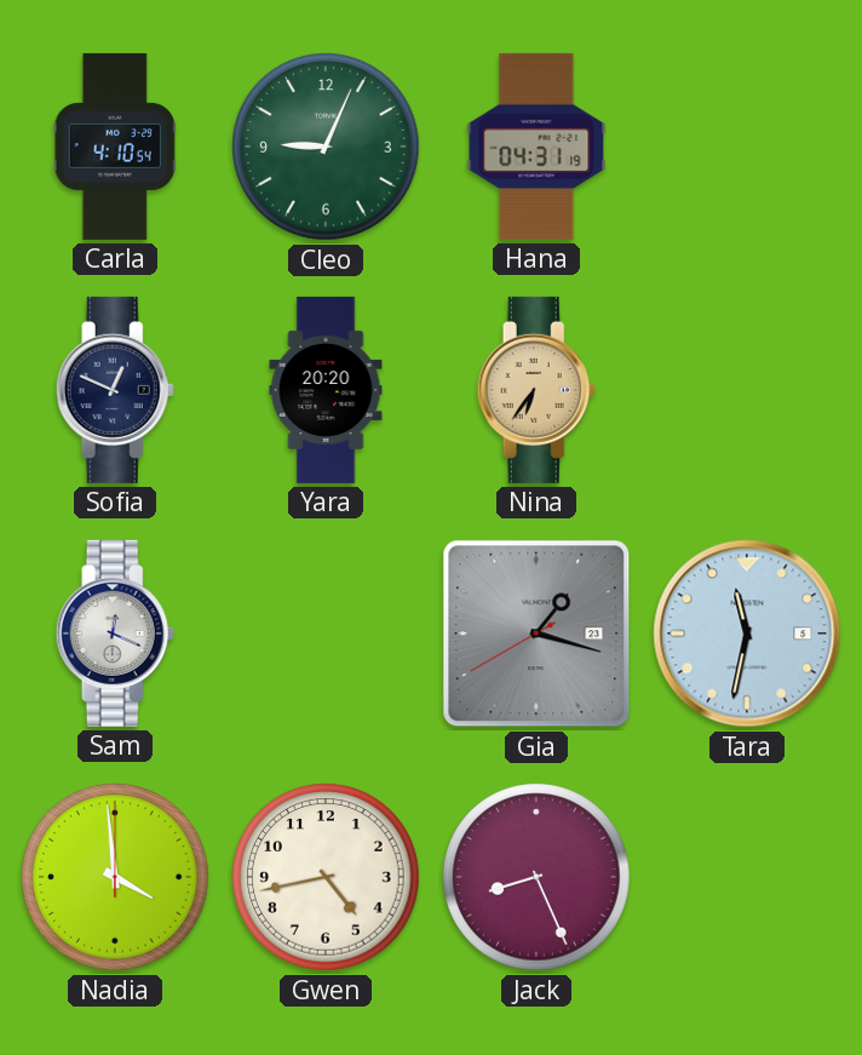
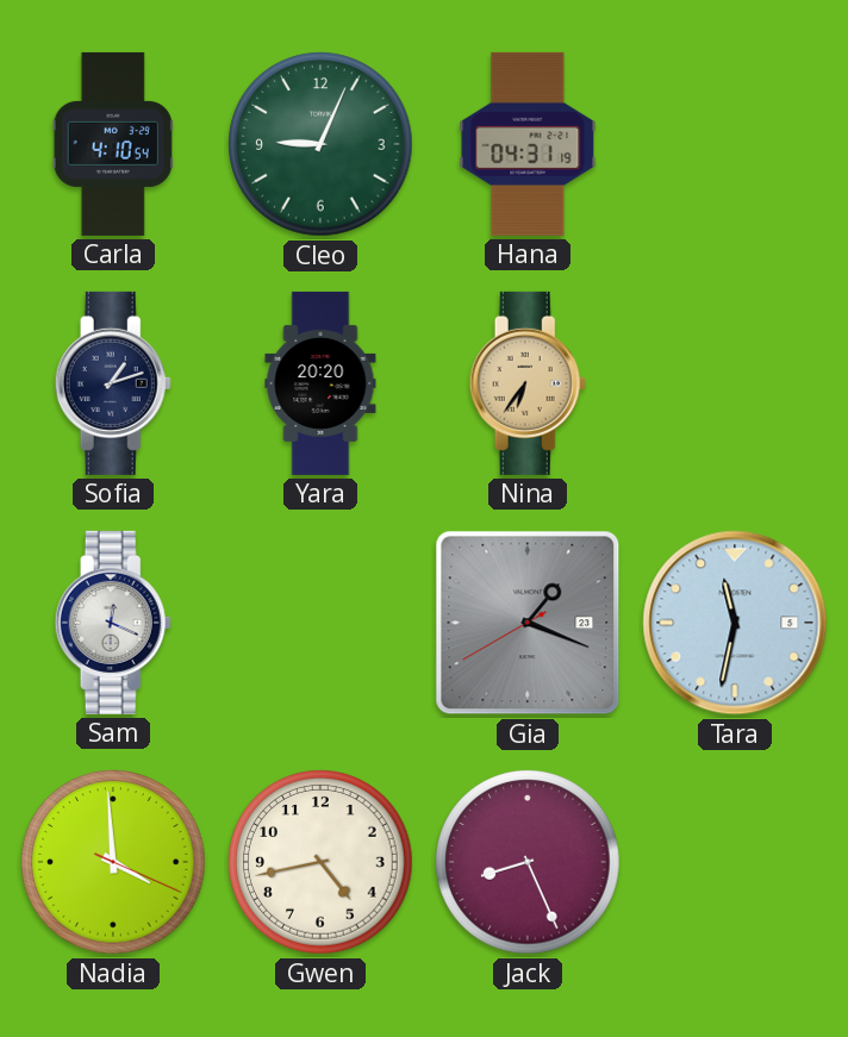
Sofia: 12:49 -> 1:12 (113, 383)
Gia: 1:17 -> 1:18 (528, 623)
Nadia: 3:59:00 -> 3:59:19 (113, 862)
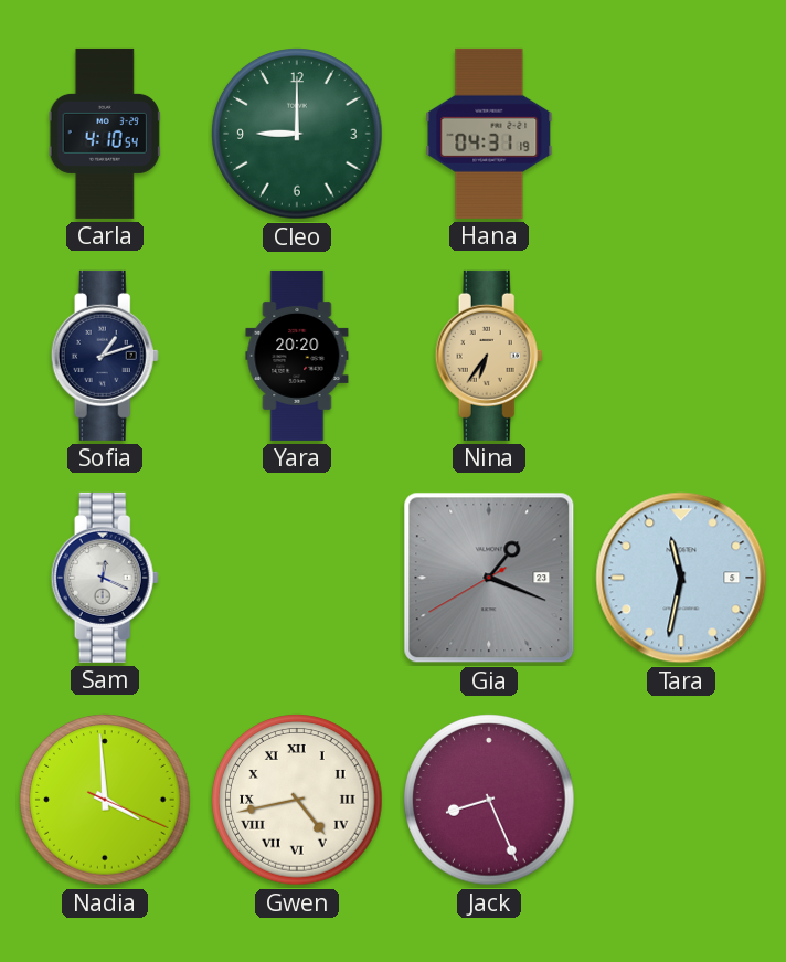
Cleo: 9:04 -> 9:00 (297, 134)
Gwen numerals: Arabic -> Roman (297, 800)
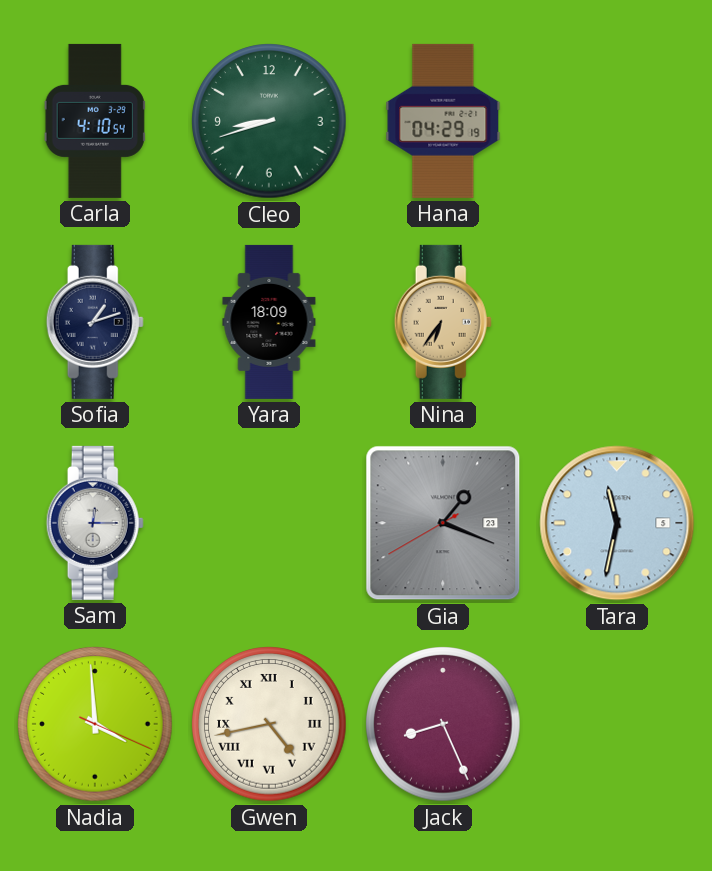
Cleo: 9:00 -> 8:42 (269, 121)
Hana: 04:31 -> 04:29 (443, 121)
Yara: 20:20 -> 18:09 (269, 322)
Sam: 12:19 -> 12:15 (95, 523)
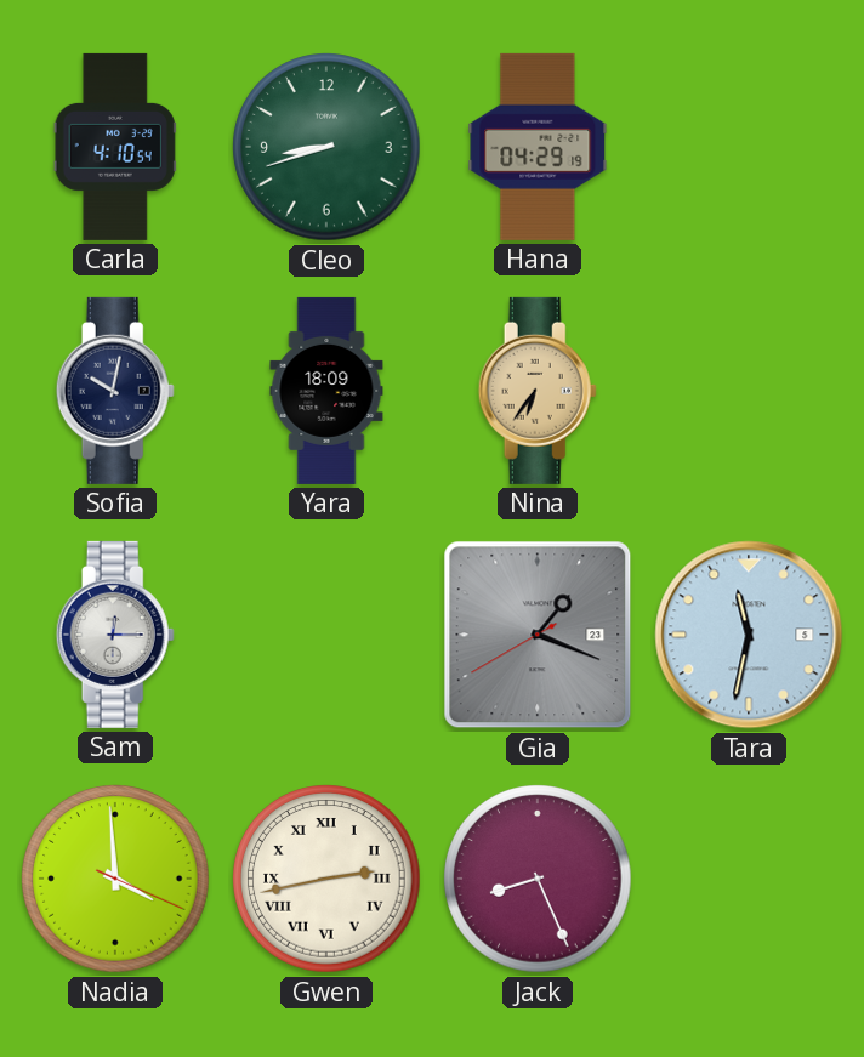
Sofia: 1:12 -> 10:02 (115, 391)
Gwen: 4:43 -> 2:43 (326, 879)
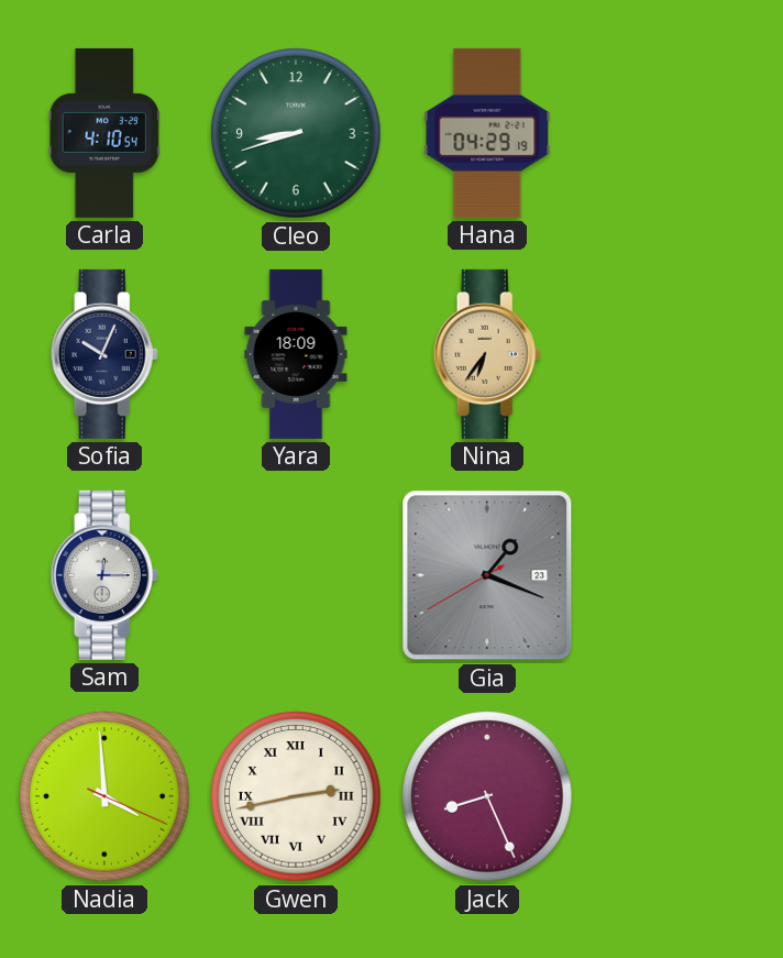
Sofia: 10:02 -> 10:04 (104, 354)
Tara: 11:32 -> none (749, 635)
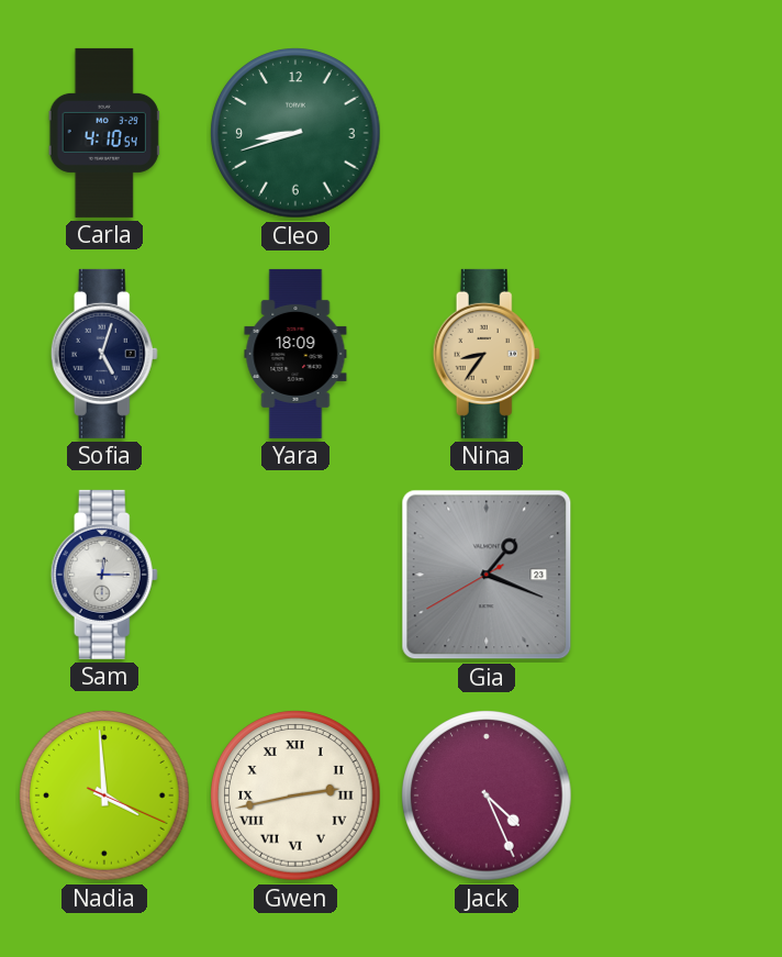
Hana: 04:29 -> none (487, 133)
Sofia: 10:04 -> 5:03 (104, 354)
Nina: 6:36 -> 8:36 (487, 354)
Jack: 8:26 -> 4:26 (487, 795)
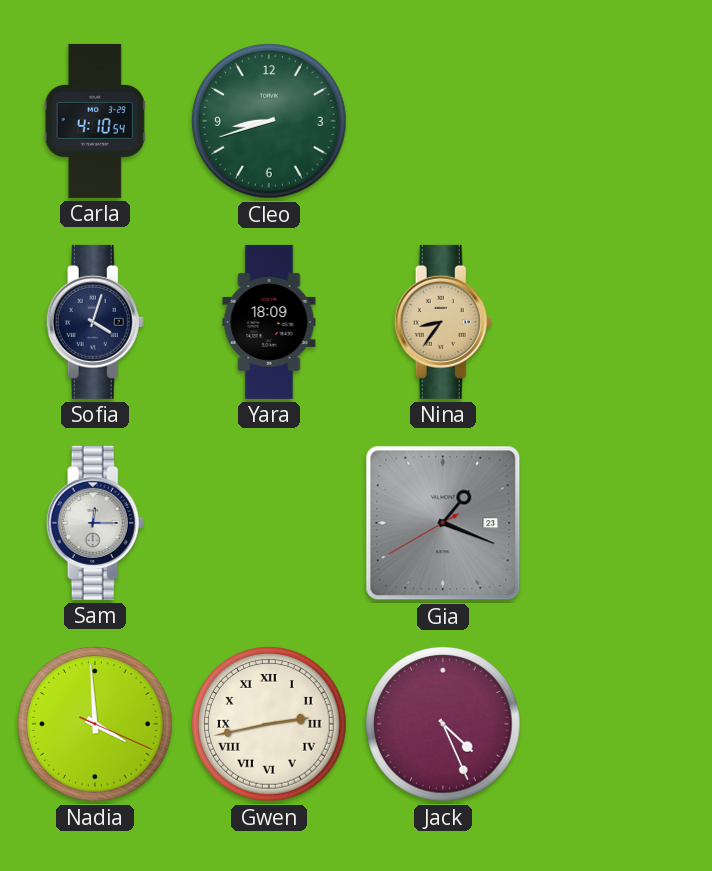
Sofia: 5:03 -> 4:03 (95, 322)
